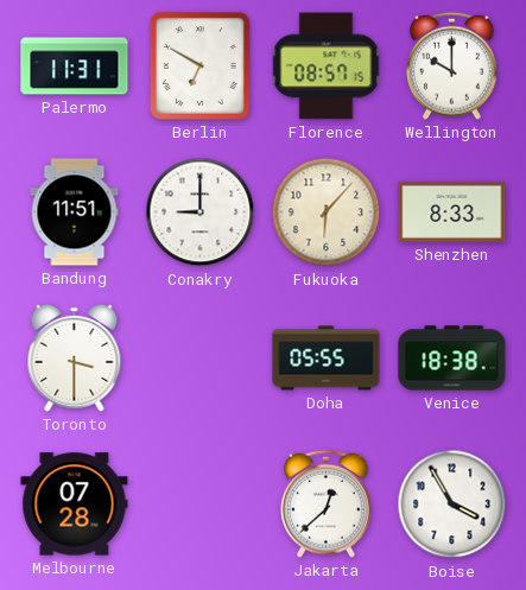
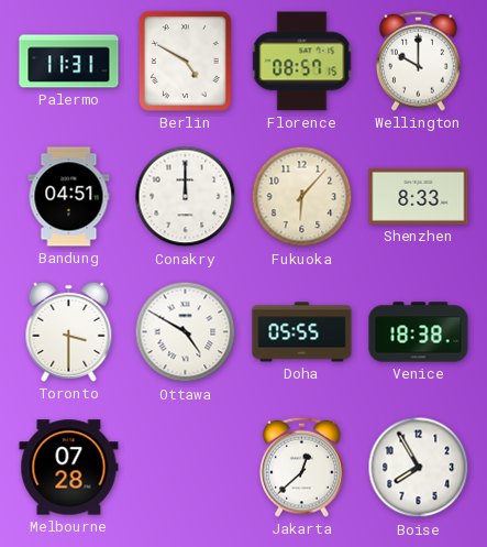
Berlin: 6:50 -> 4:50 (185, 61)
Bandung: 11:51 -> 04:51 (69, 197)
Conakry: 9:00 -> 12:00 (186, 197)
Ottawa: none -> 4:50 (186, 332)
Boise: 3:55 -> 7:55 (419, 468)
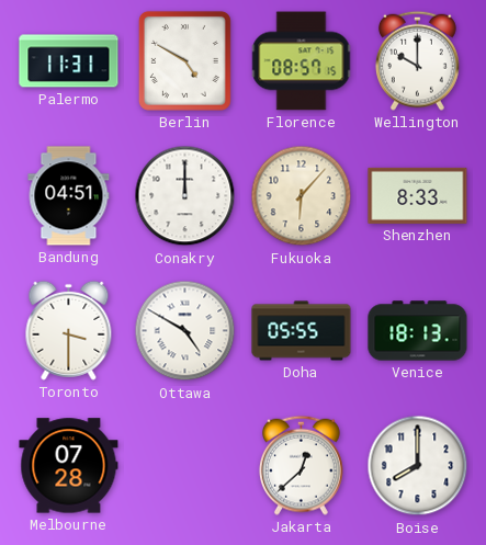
Venice: 18:38 -> 18:13 (418, 331)
Boise: 7:55 -> 8:00 (418, 466)
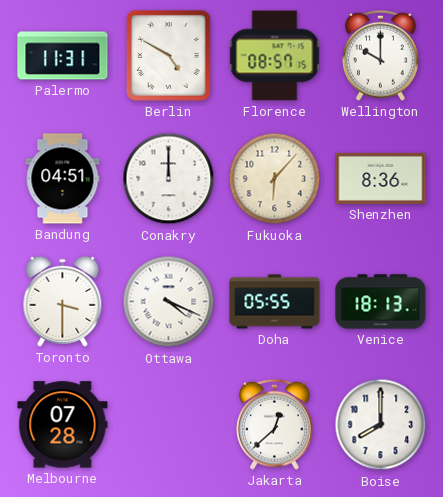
Shenzhen: 8:33 -> 8:36 (381, 178)
Ottawa: 4:50 -> 4:19 (169, 302)
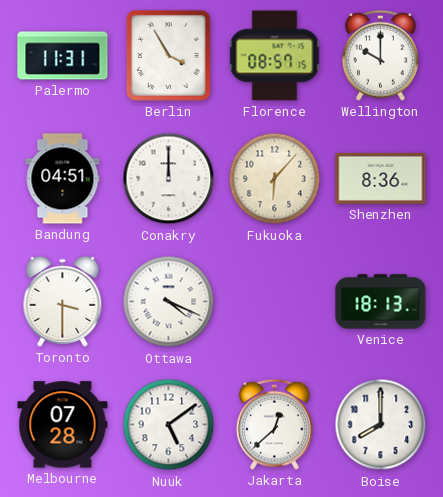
Berlin: 4:50 -> 3:55 (168, 55)
Doha: 05:55 -> none (275, 302)
Nuuk: none -> 5:09 (169, 425)
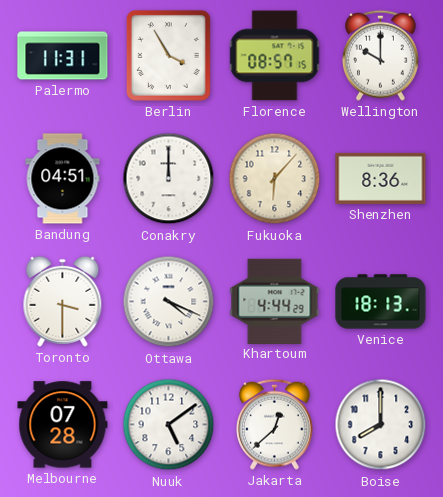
Khartoum: none -> 4:44 (275, 301)
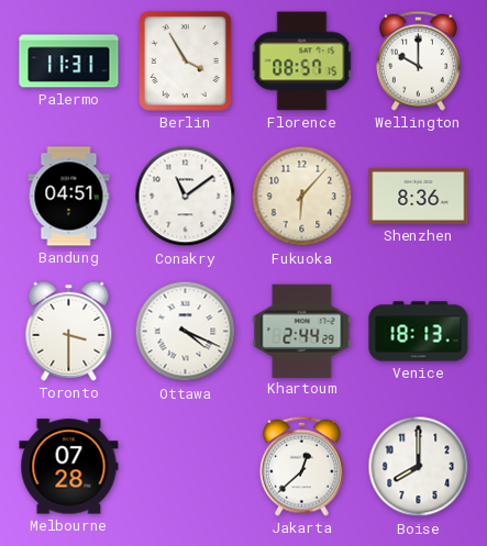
Conakry: 12:00 -> 11:09 (186, 197)
Khartoum: 4:44 -> 2:44 (302, 331)
Nuuk: 5:09 -> none (169, 425)
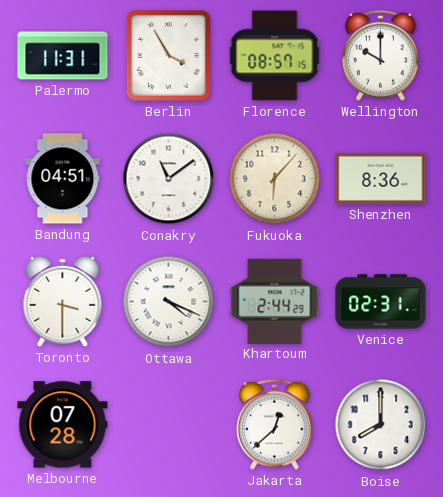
Venice: 18:13 -> 02:31 (381, 302)
